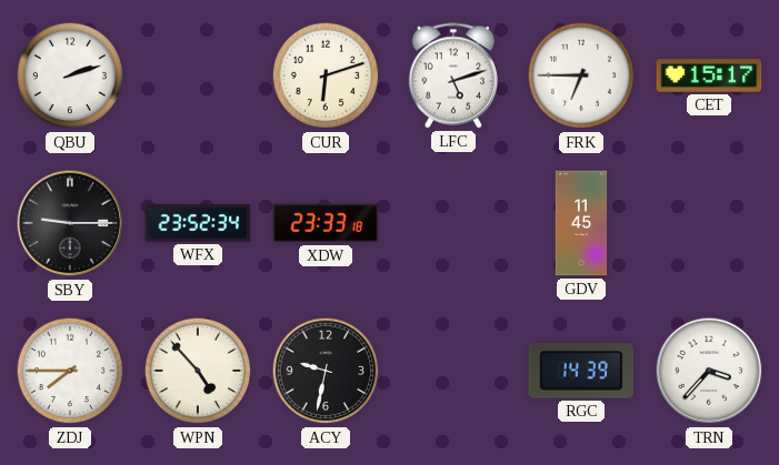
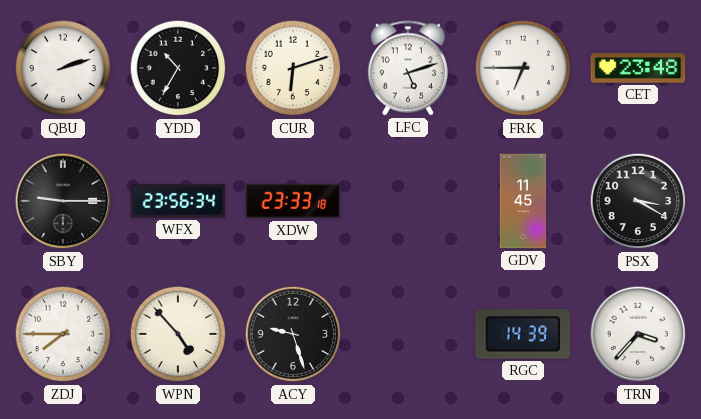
YDD: none -> 10:35 (178, 68)
CET: 15:17 -> 23:48 (638, 68)
WFX: 23:52 -> 23:56 (178, 201)
PSX: none -> 3:20 (638, 201)
ACY: 9:32 -> 9:27 (293, 334)
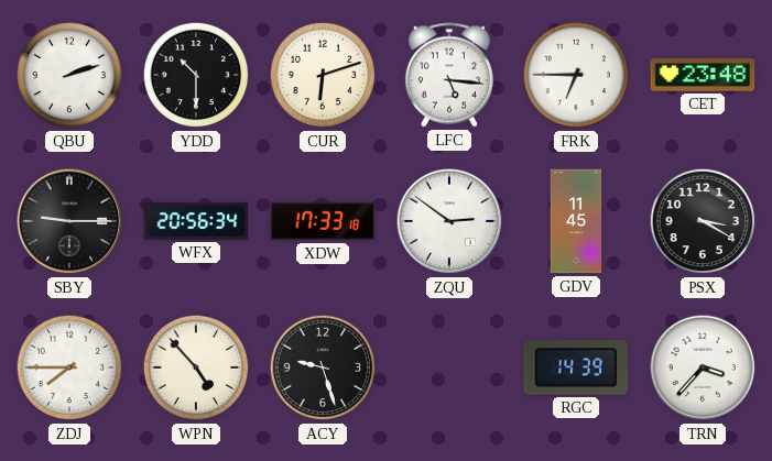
YDD: 10:35 -> 10:30 (196, 75)
LFC: 5:12 -> 5:16 (449, 75)
WFX: 23:56 -> 20:56 (196, 221)
XDW: 23:33 -> 17:33 (323, 221)
ZQU: none -> 2:51 (449, 221)
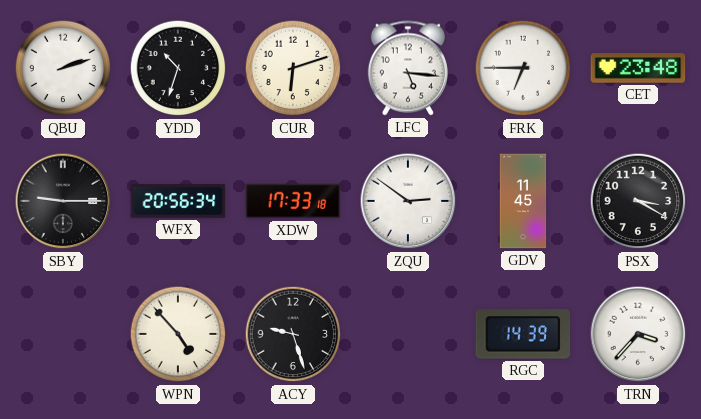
YDD: 10:30 -> 10:33 (178, 68)
ZDJ: 7:45 -> none (69, 367)
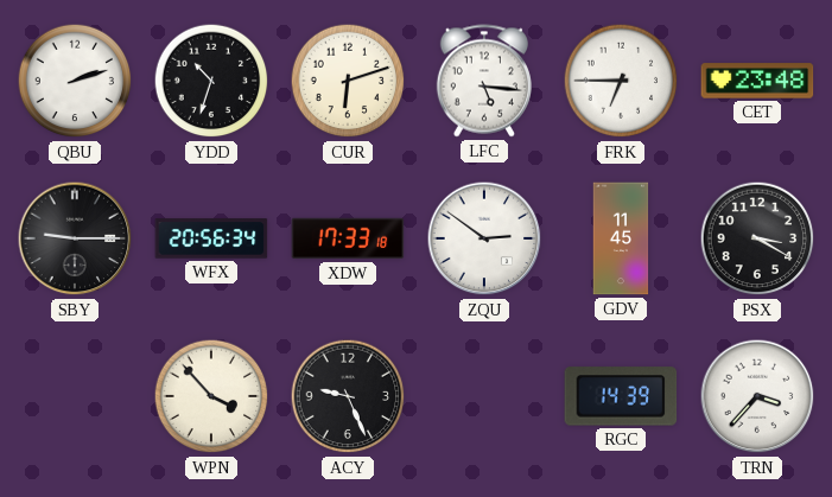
WPN: 4:53 -> 3:53 (211, 396)
ACY: 9:27 -> 9:26 (348, 396)
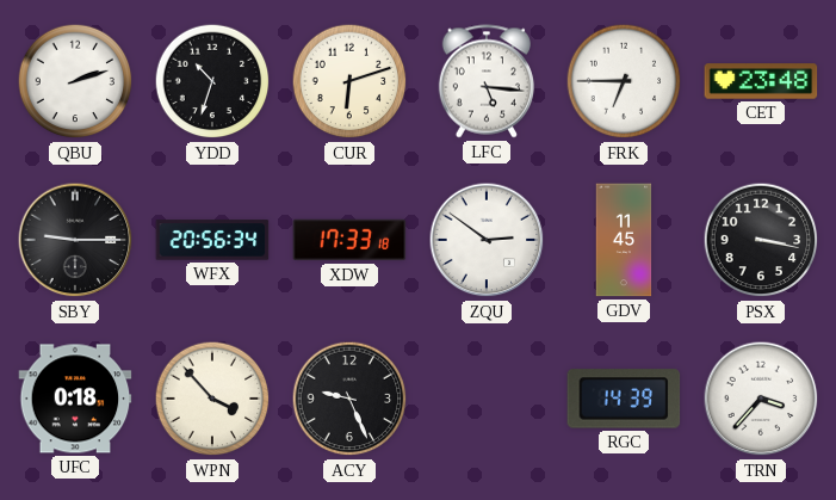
PSX: 3:20 -> 3:17 (761, 240)
UFC: none -> 0:18 (75, 399)
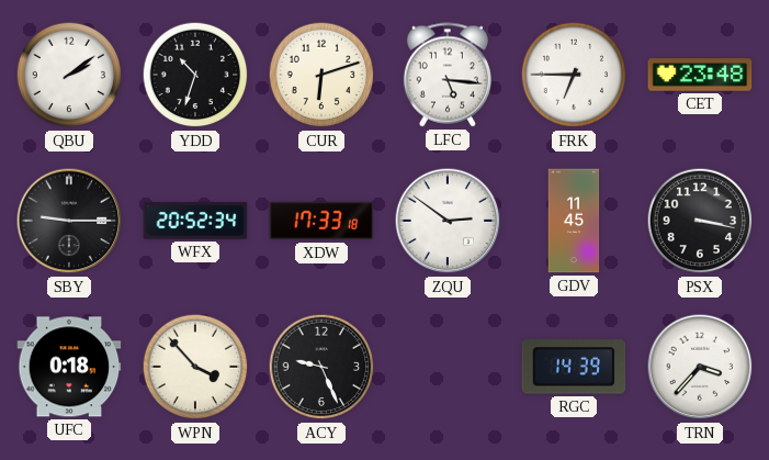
QBU: 2:12 -> 2:09 (69, 75)
WFX: 20:56 -> 20:52 (195, 221)
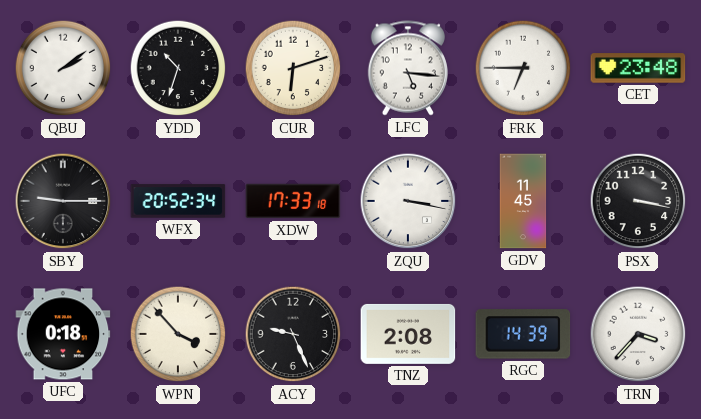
ZQU: 2:51 -> 3:17 (408, 201)
TNZ: none -> 2:08 (408, 334)
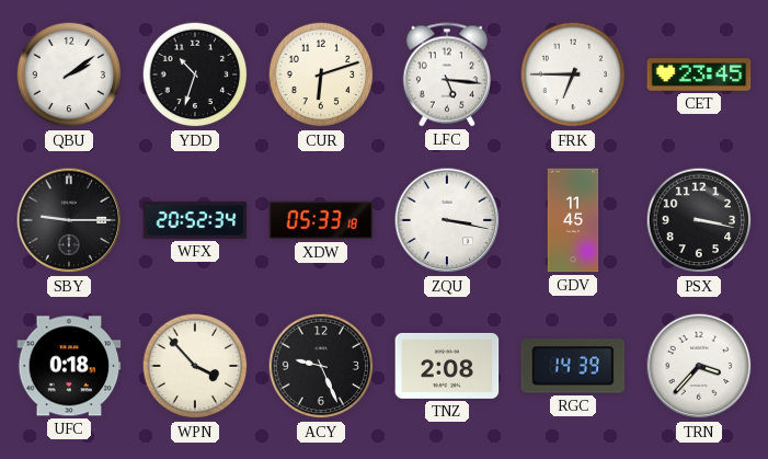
CET: 23:48 -> 23:45 (699, 74)
XDW: 17:33 -> 05:33 (321, 220)
